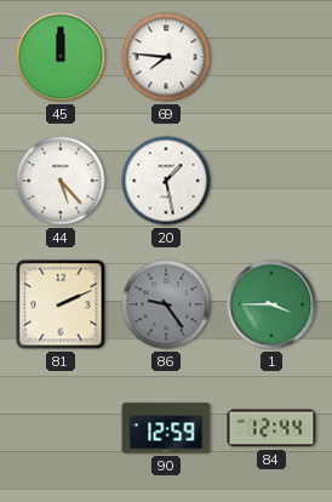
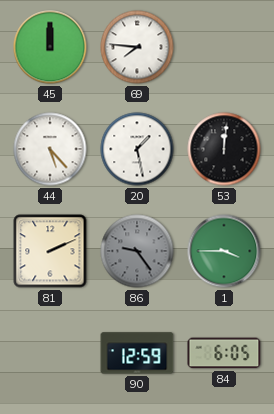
53: none -> 12:01 (224, 149)
84: 12:44 -> 6:05 (224, 353)
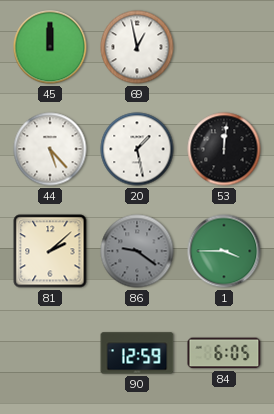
69: 7:46 -> 12:58 (137, 47)
81: 2:11 -> 2:08 (50, 251)
86: 9:24 -> 9:21 (137, 251)
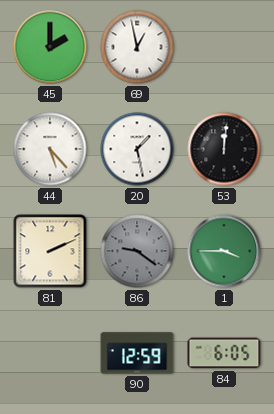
45: 12:00 -> 2:00 (50, 47)
81: 2:08 -> 2:11 (50, 251)
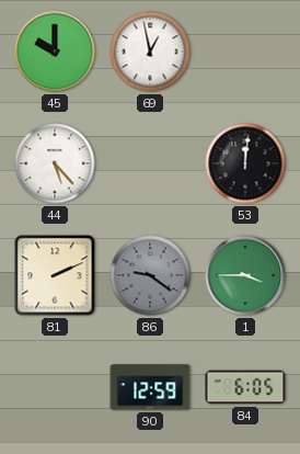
45: 2:00 -> 10:00 (55, 52)
20: 1:28 -> none (137, 149)
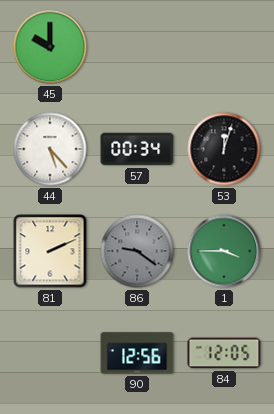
69: 12:58 -> none (150, 52)
57: none -> 00:34 (137, 149)
53: 12:01 -> 12:03 (224, 149)
90: 12:59 -> 12:56 (137, 353)
84: 6:05 -> 12:05 (224, 353)
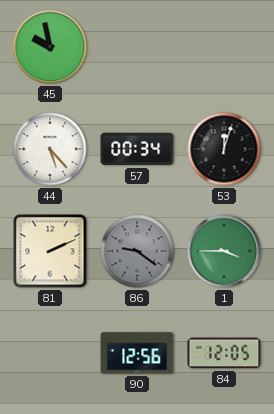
45: 10:00 -> 9:58 (50, 47)
